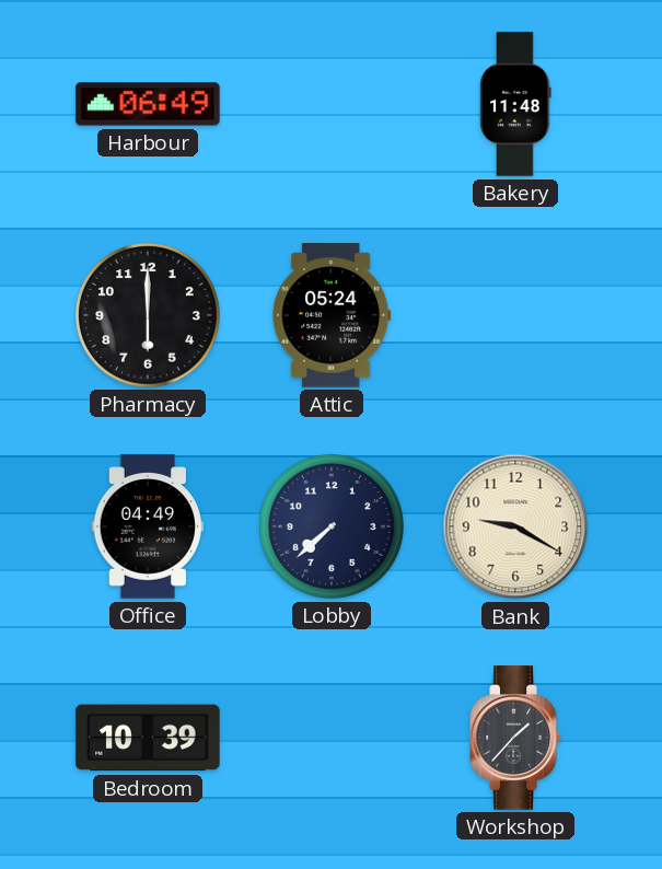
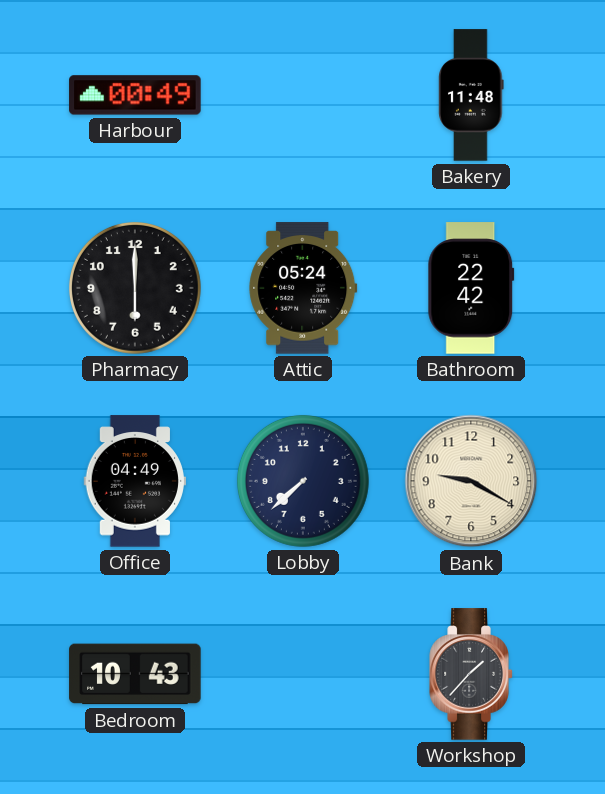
Harbour: 06:49 -> 00:49 (135, 95)
Bathroom: none -> 22:42 (471, 288)
Bedroom: 10:39 -> 10:43 (135, 674)
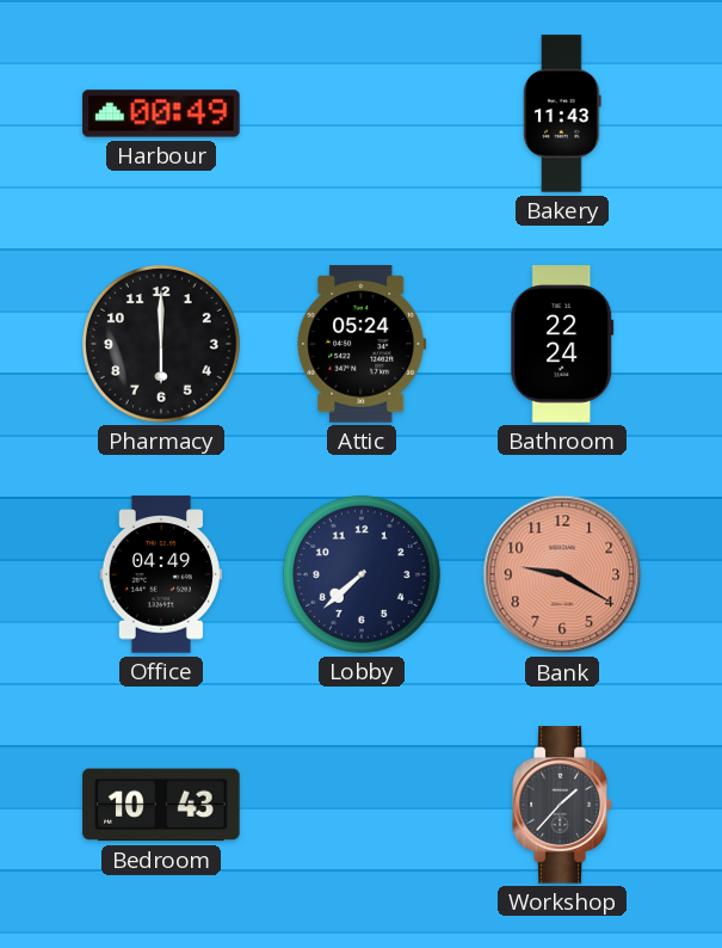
Bakery: 11:48 -> 11:43 (562, 113)
Bathroom: 22:42 -> 22:24 (562, 344)
Bank dial: cream -> salmon (562, 574)
